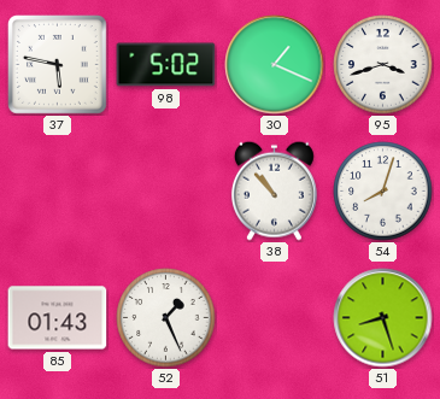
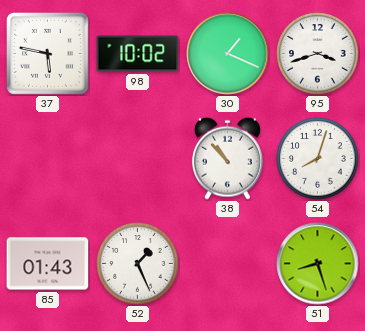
98: 5:02 -> 10:02 (138, 54)
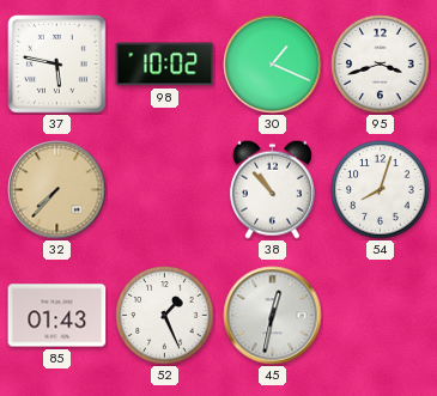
32: none -> 7:37 (57, 190)
45: none -> 12:32 (273, 316)
51: 8:27 -> none (318, 264)
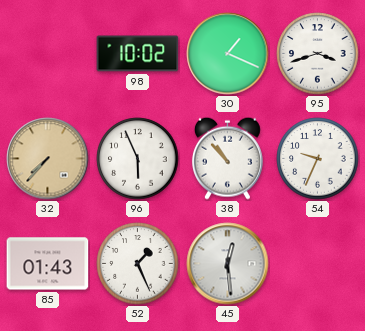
37: 5:47 -> none (57, 65)
96: none -> 5:56 (138, 159)
54: 8:03 -> 9:34 (318, 159)
45: 12:32 -> 12:29 (228, 264)
